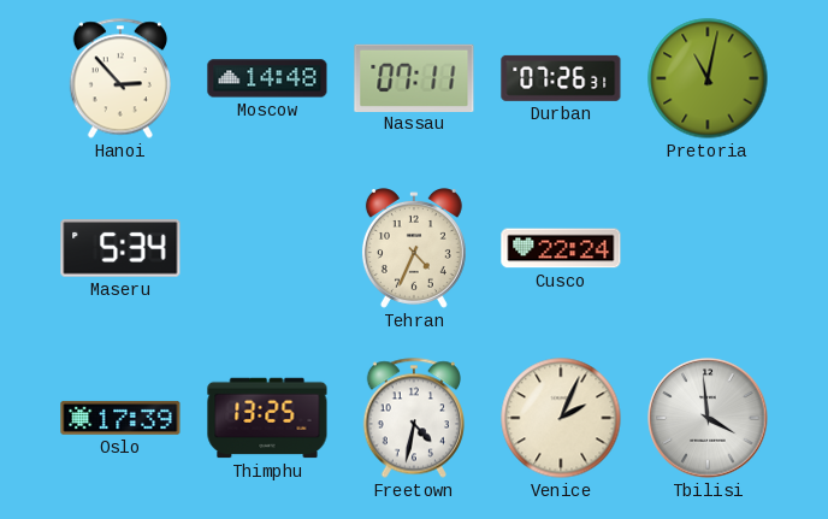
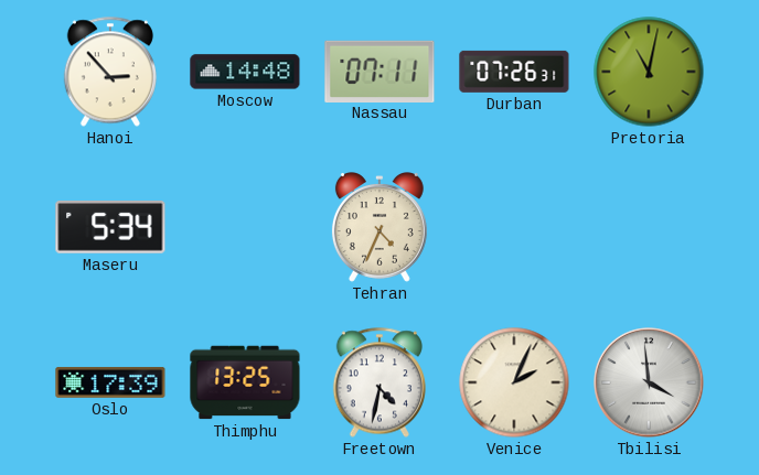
Cusco: 22:24 -> none (561, 248)
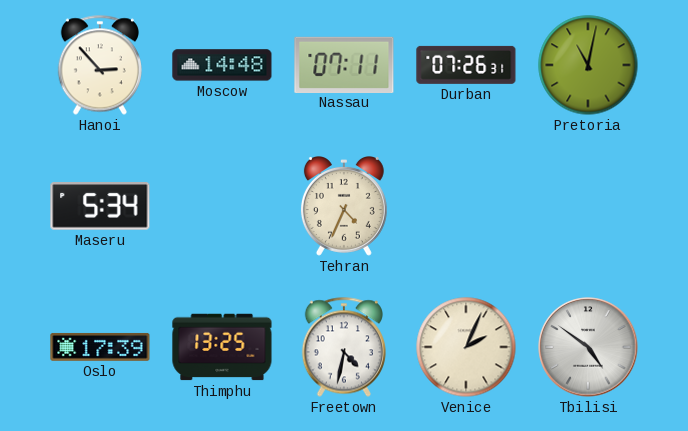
Tbilisi: 3:59 -> 4:51 (588, 347)
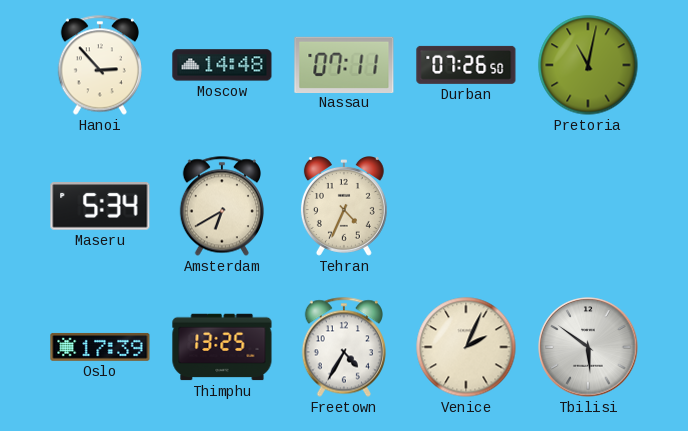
Durban: 07:26:31 -> 07:26:50 (466, 65)
Amsterdam: none -> 6:40 (222, 206)
Freetown: 4:32 -> 4:35 (344, 347)
Tbilisi: 4:51 -> 5:51 (588, 347)
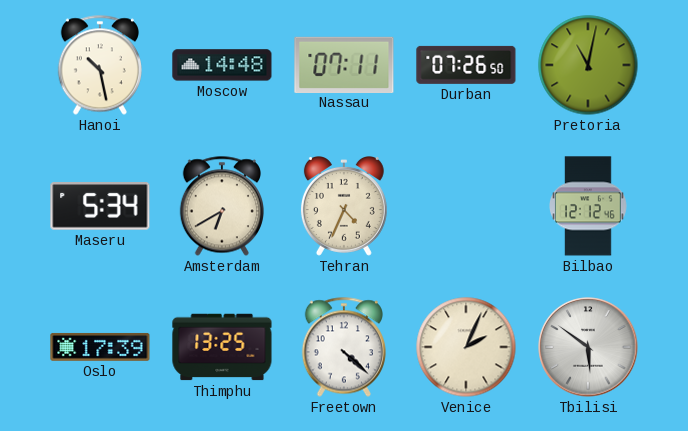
Hanoi: 2:53 -> 10:28 (100, 65)
Bilbao: none -> 12:12 (589, 206)
Freetown: 4:35 -> 4:22 (344, 347)
